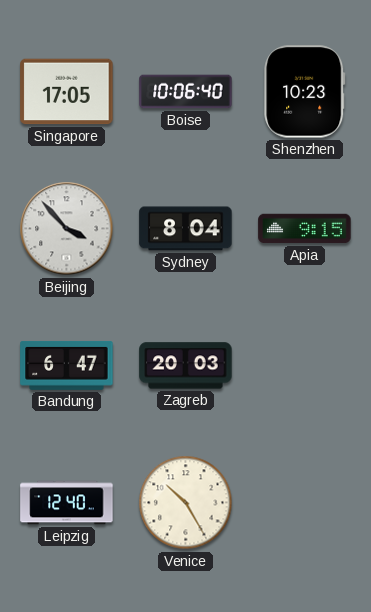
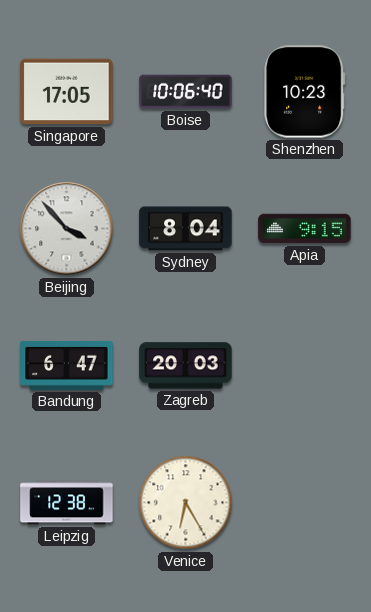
Leipzig: 12:40 -> 12:38 (67, 503)
Venice: 10:25 -> 6:25 (186, 503)
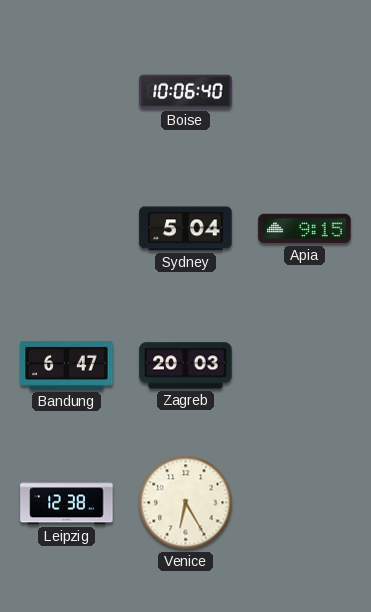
Singapore: 17:05 -> none (67, 92)
Shenzhen: 10:23 -> none (305, 92)
Beijing: 3:53 -> none (67, 229)
Sydney: 8:04 -> 5:04 (186, 229)
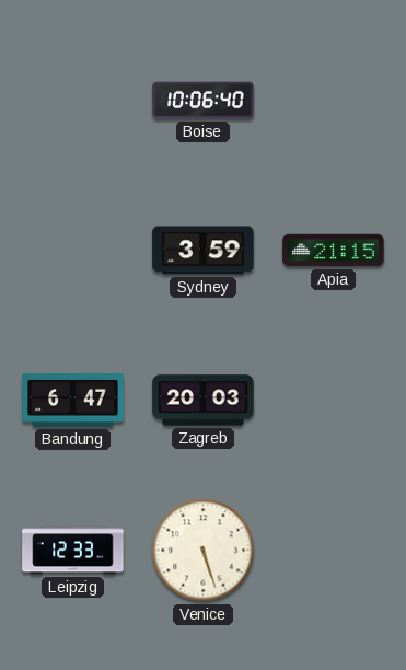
Sydney: 5:04 -> 3:59 (204, 251)
Apia: 9:15 -> 21:15 (334, 251)
Leipzig: 12:38 -> 12:33 (73, 551)
Venice: 6:25 -> 5:27 (204, 551)
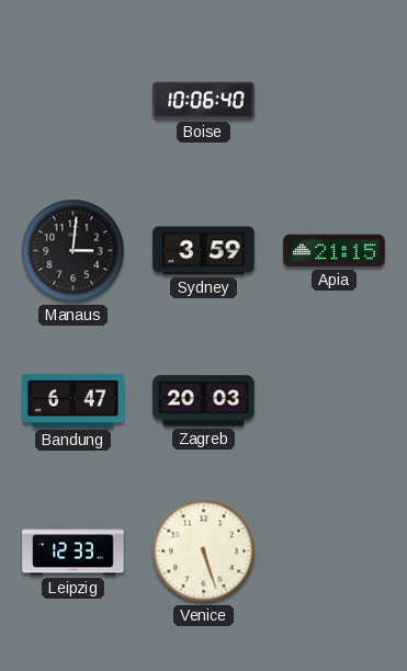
Manaus: none -> 3:01 (74, 251)
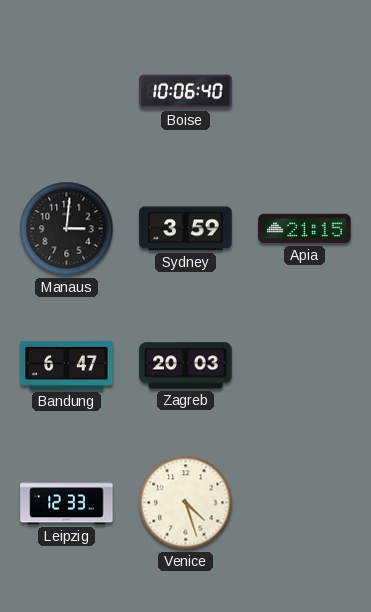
Venice: 5:27 -> 4:27 (186, 503)
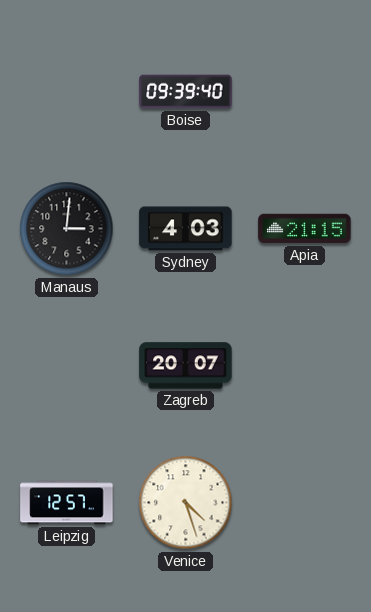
Boise: 10:06 -> 09:39 (186, 92)
Sydney: 3:59 -> 4:03 (186, 229)
Bandung: 6:47 -> none (67, 365)
Zagreb: 20:03 -> 20:07 (186, 366)
Leipzig: 12:33 -> 12:57 (67, 503)
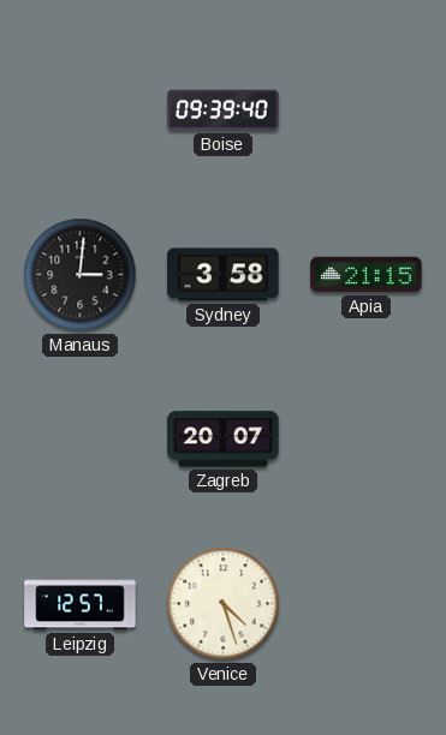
Sydney: 4:03 -> 3:58 (224, 275)
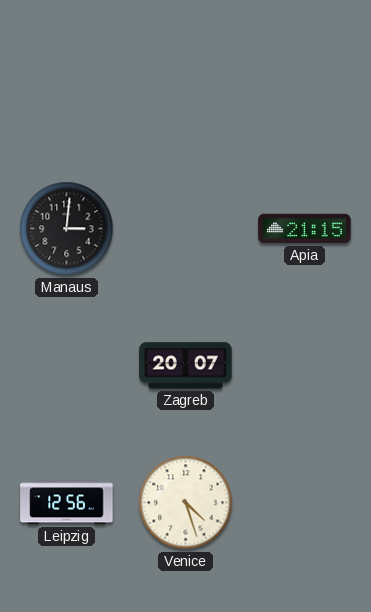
Boise: 09:39 -> none (224, 110)
Sydney: 3:58 -> none (224, 275)
Leipzig: 12:57 -> 12:56 (67, 503)
